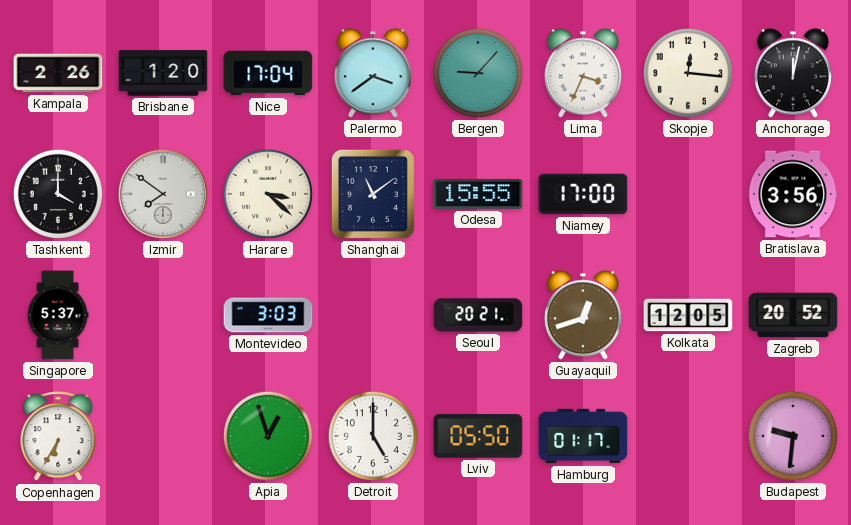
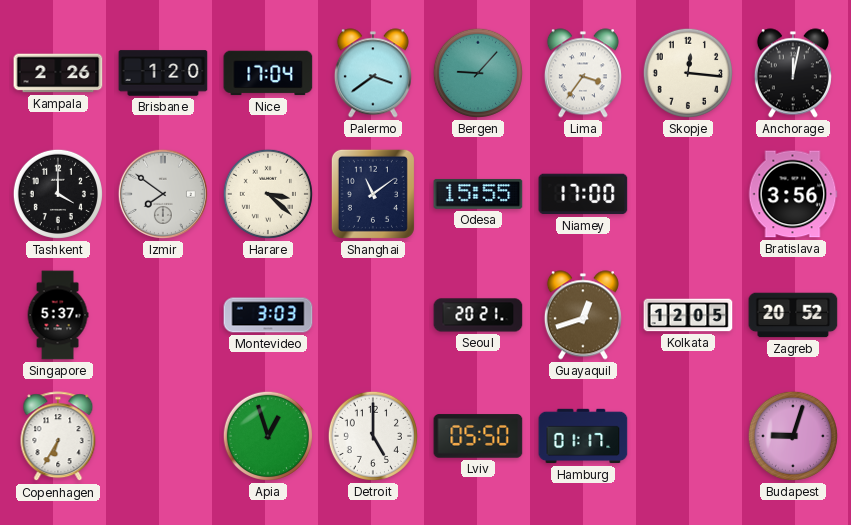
Lima: 3:34 -> 3:36 (583, 73)
Budapest: 9:31 -> 9:03 (793, 436)
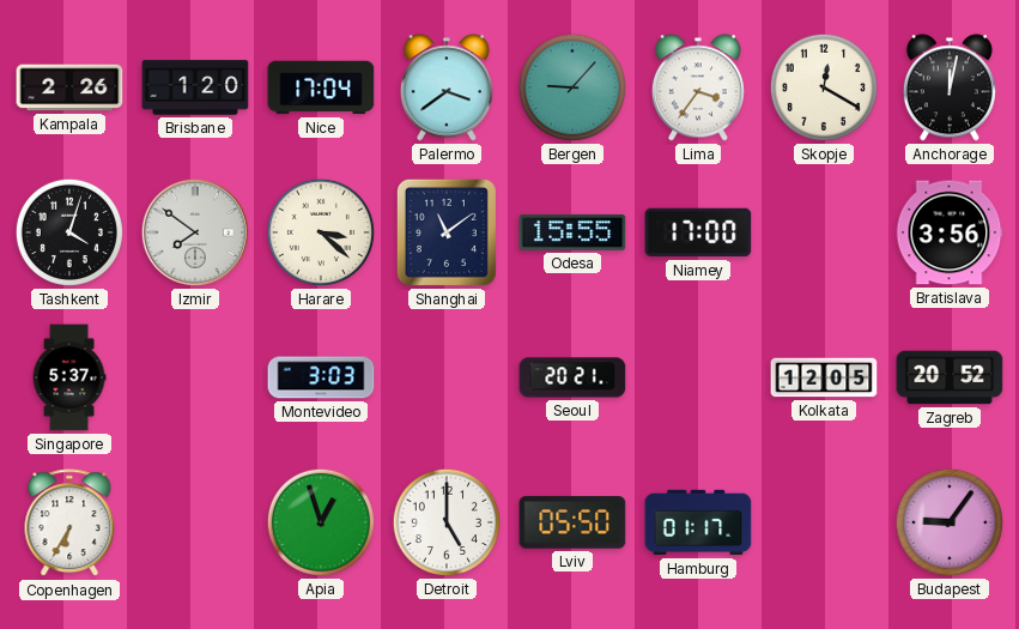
Skopje: 12:16 -> 12:20 (824, 87)
Tashkent: 4:00 -> 4:03 (69, 232)
Guayaquil: 12:42 -> none (583, 315)
Budapest: 9:03 -> 9:06 (950, 522)
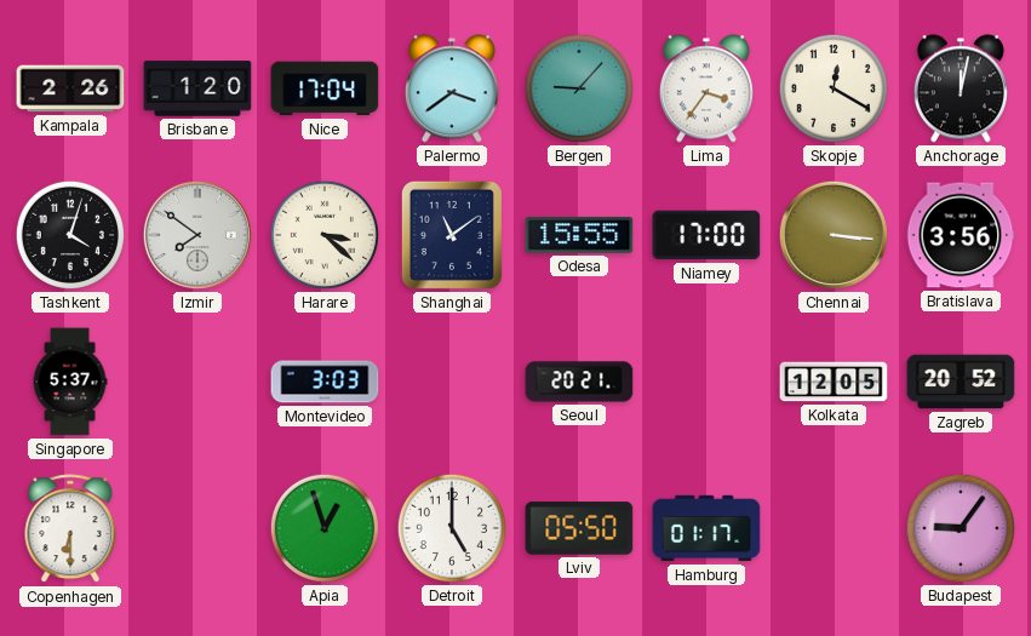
Chennai: none -> 3:16 (834, 235)
Copenhagen: 6:35 -> 6:30 (70, 529)
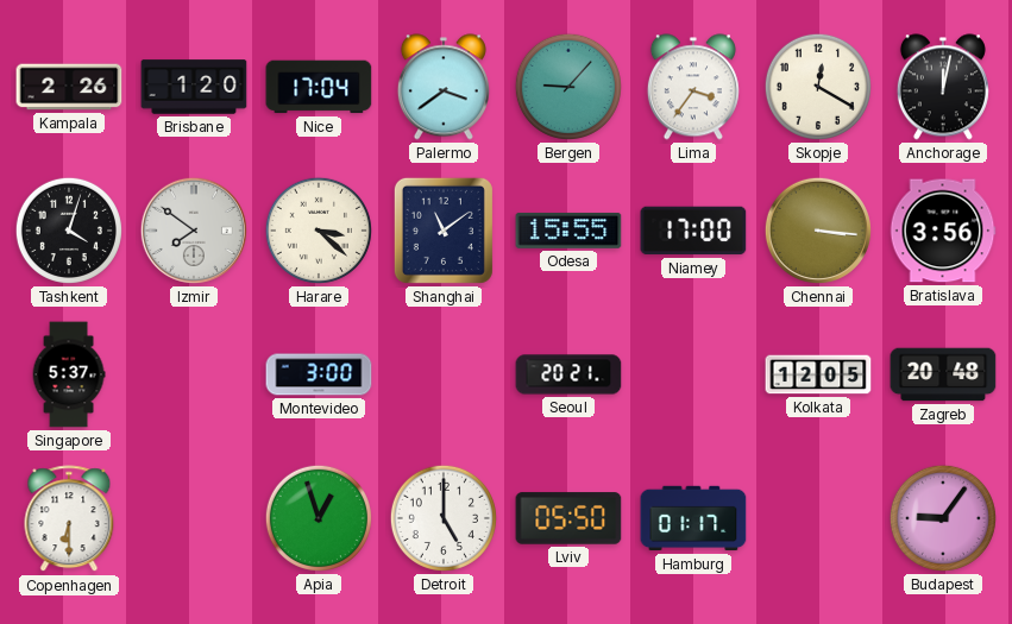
Montevideo: 3:03 -> 3:00 (319, 374)
Zagreb: 20:52 -> 20:48 (943, 374)
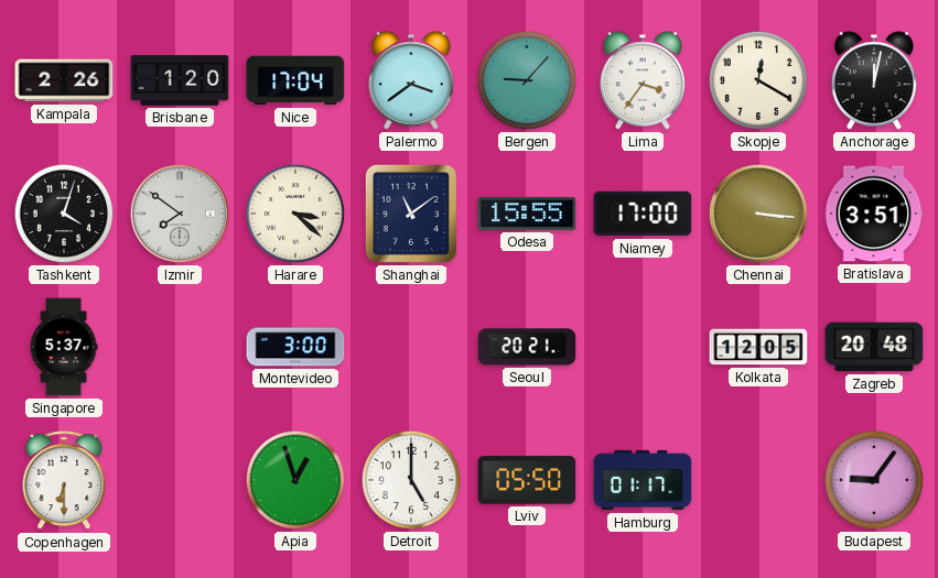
Bratislava: 3:56 -> 3:51 (874, 214)
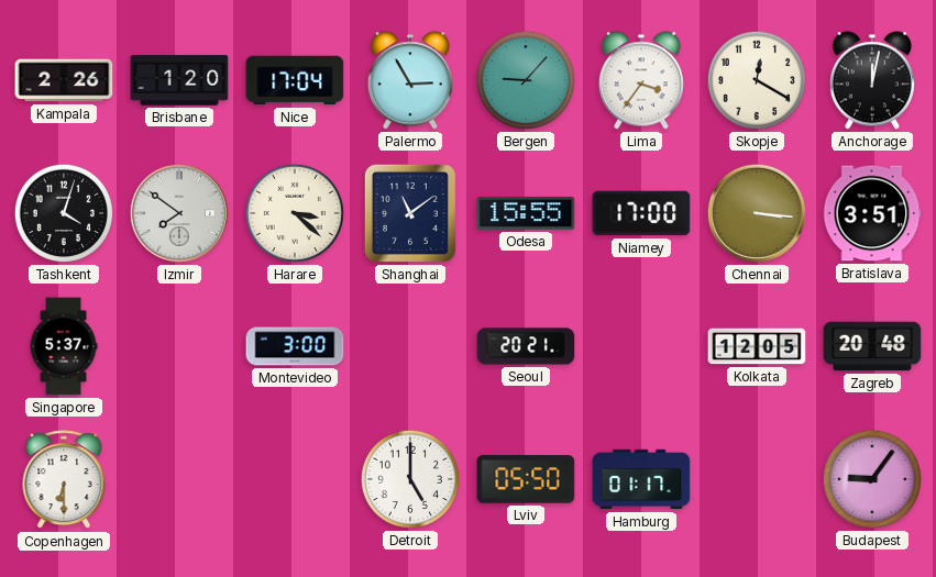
Palermo: 3:39 -> 2:55 (410, 80)
Apia: 12:57 -> none (295, 480)
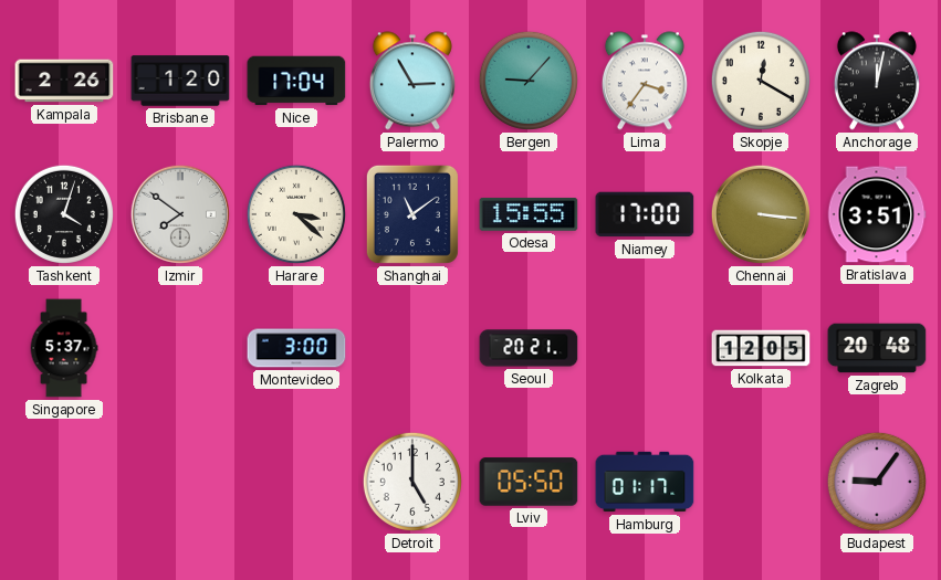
Copenhagen: 6:30 -> none (64, 480)
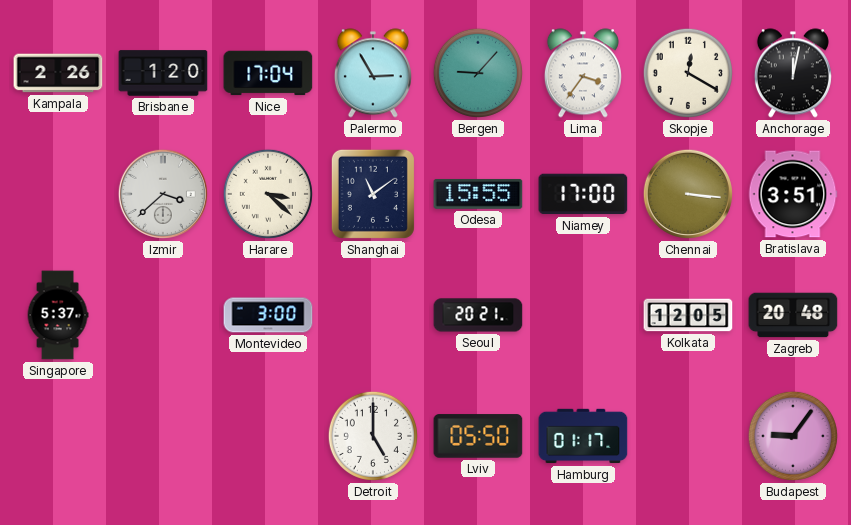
Tashkent: 4:03 -> none (64, 214)
Izmir: 7:51 -> 3:38 (163, 194)
